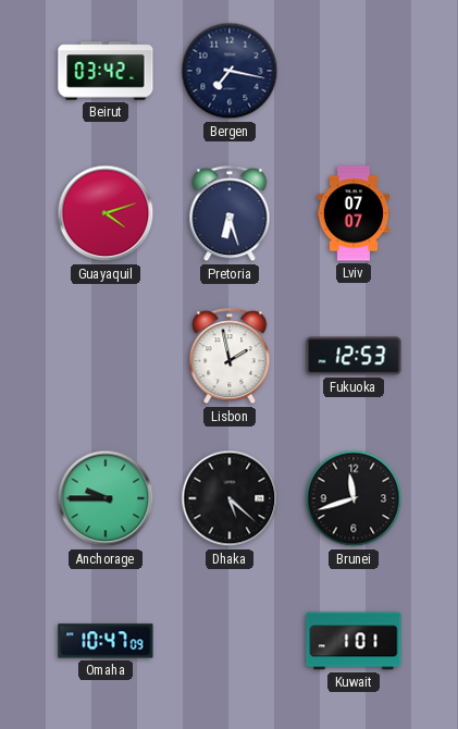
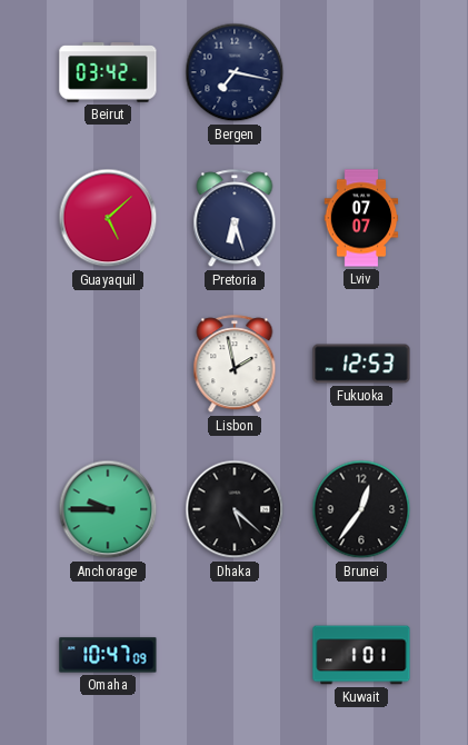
Guayaquil: 4:12 -> 5:08 (108, 218)
Brunei: 11:42 -> 12:36 (361, 509)
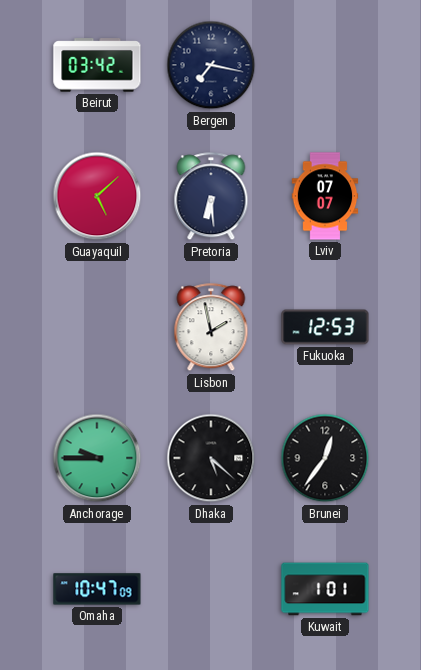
Pretoria: 6:27 -> 6:29 (211, 197)
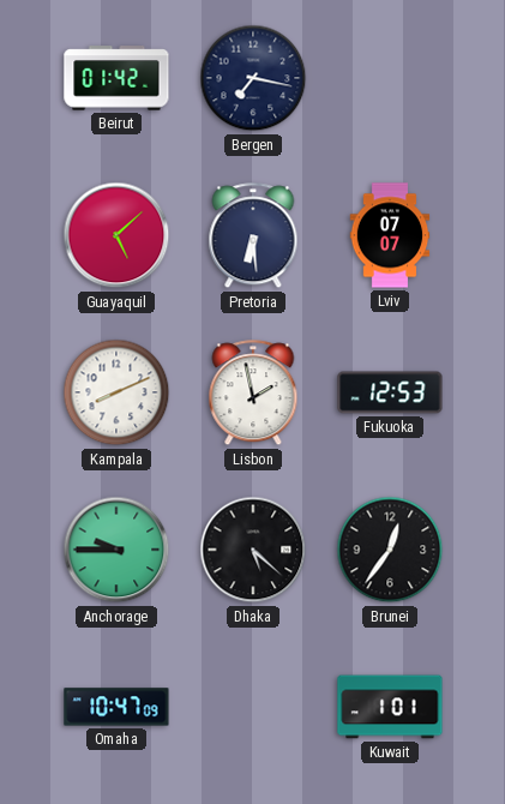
Beirut: 03:42 -> 01:42 (116, 78)
Kampala: none -> 8:11 (116, 392)
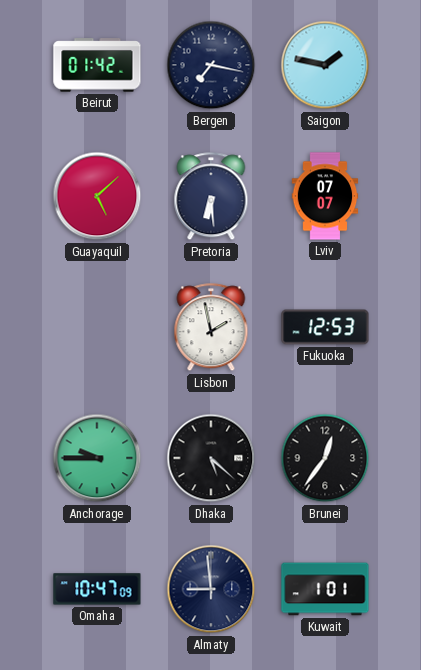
Saigon: none -> 1:47 (325, 65)
Kampala: 8:11 -> none (116, 392)
Almaty: none -> 8:59 (211, 589)
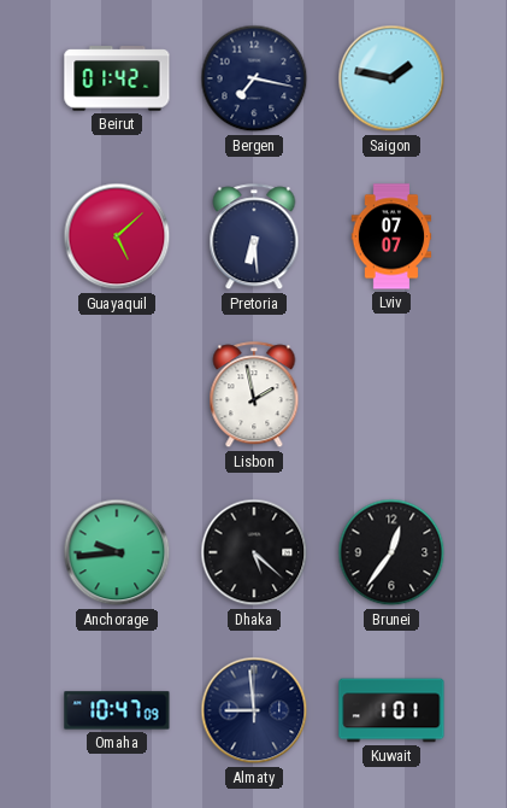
Fukuoka: 12:53 -> none (325, 327)
Anchorage: 9:45 -> 9:44 (117, 552)
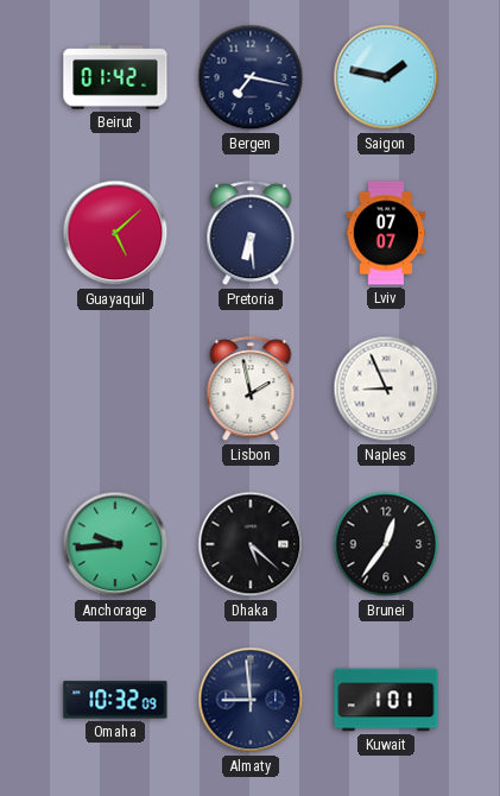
Naples: none -> 8:56 (386, 388)
Omaha: 10:47 -> 10:32 (115, 700)
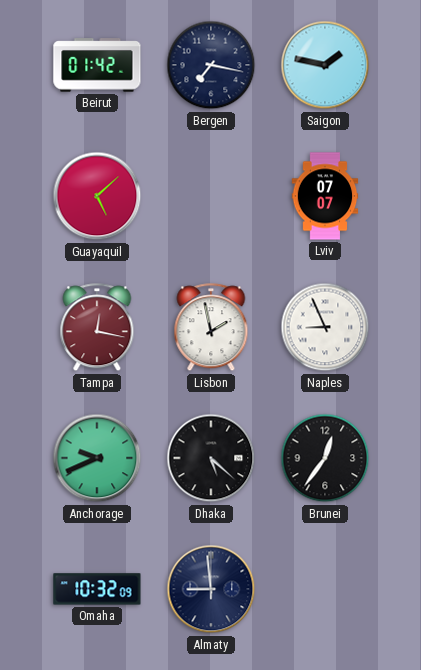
Pretoria: 6:29 -> none (251, 234)
Tampa: none -> 12:17 (97, 328)
Anchorage: 9:44 -> 9:41 (97, 458)
Kuwait: 1:01 -> none (386, 700)
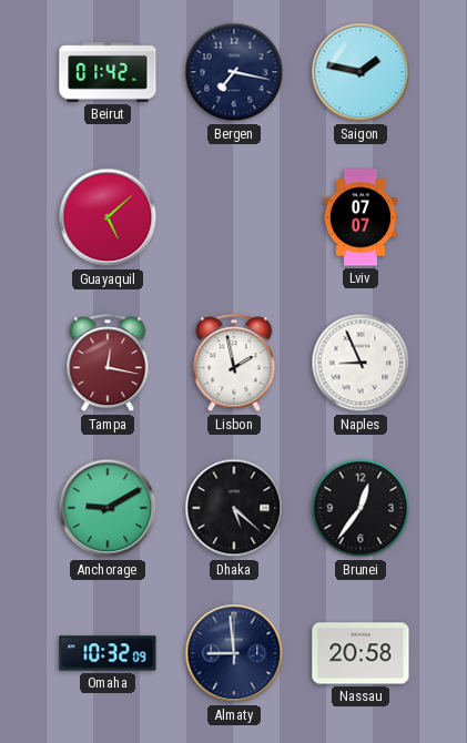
Anchorage: 9:41 -> 9:10 (108, 508)
Nassau: none -> 20:58 (361, 653)
